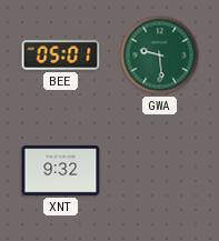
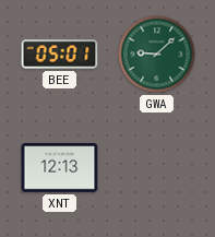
GWA: 9:29 -> 9:08 (157, 55)
XNT: 9:32 -> 12:13 (60, 168)
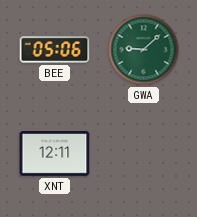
BEE: 05:01 -> 05:06 (55, 50)
XNT: 12:13 -> 12:11 (55, 154)
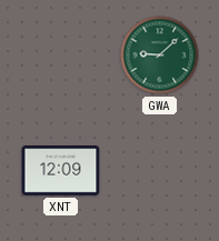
BEE: 05:06 -> none (55, 50)
XNT: 12:11 -> 12:09 (61, 171)
